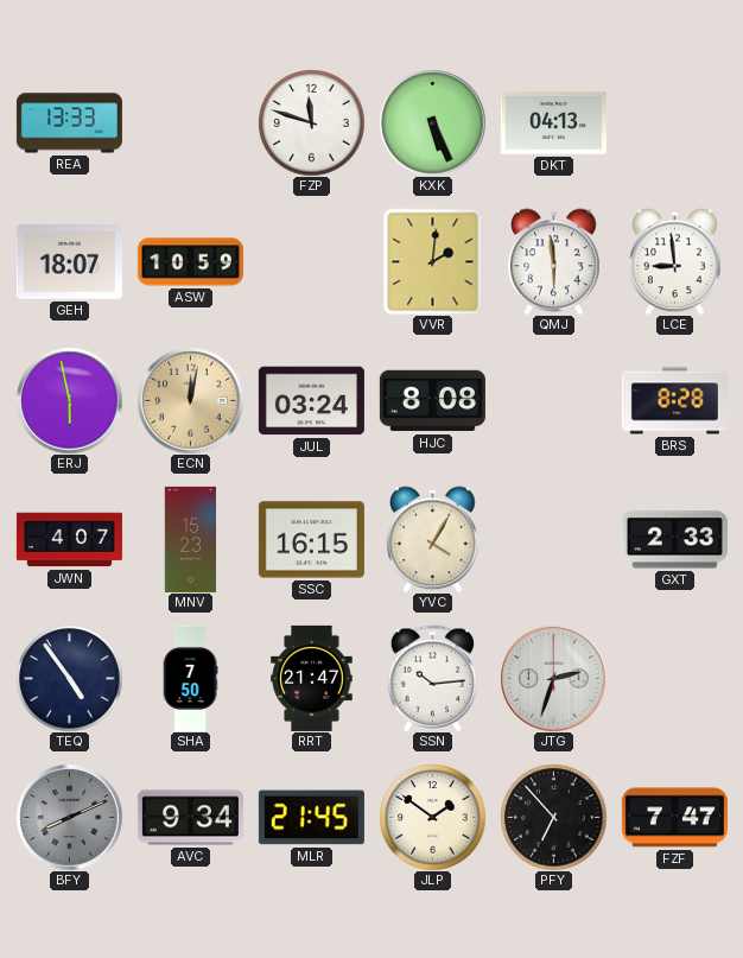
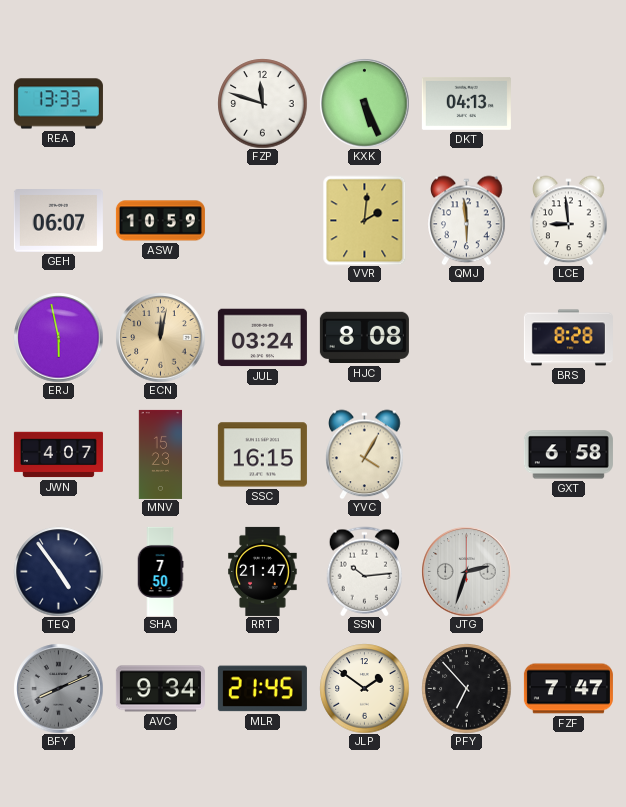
GEH: 18:07 -> 06:07 (58, 221)
GXT: 2:33 -> 6:58 (568, 455)
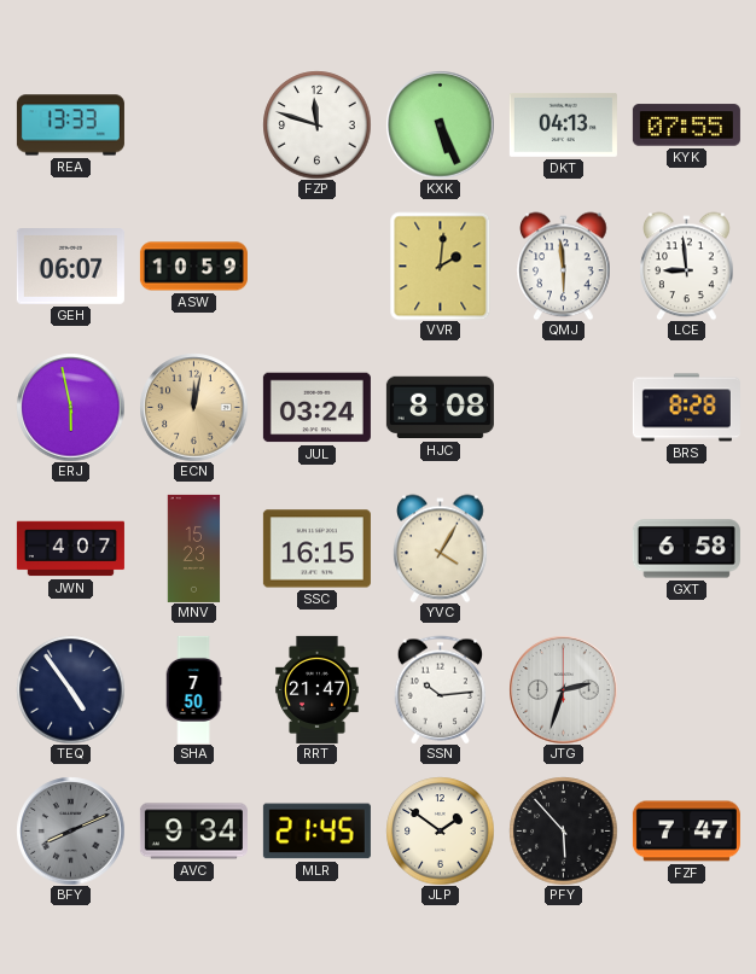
KYK: none -> 07:55 (686, 126)
PFY: 6:53 -> 5:53 (563, 830)
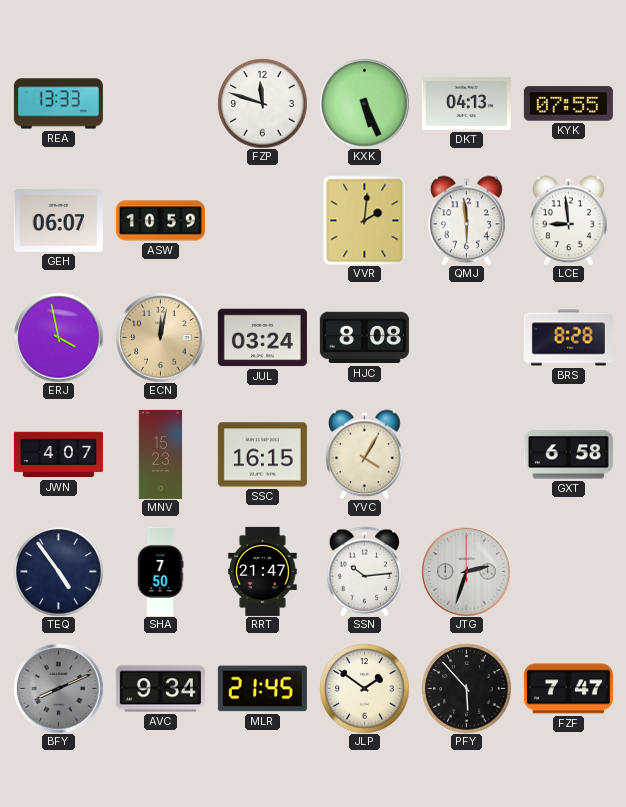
ERJ: 5:58 -> 3:58 (58, 337)
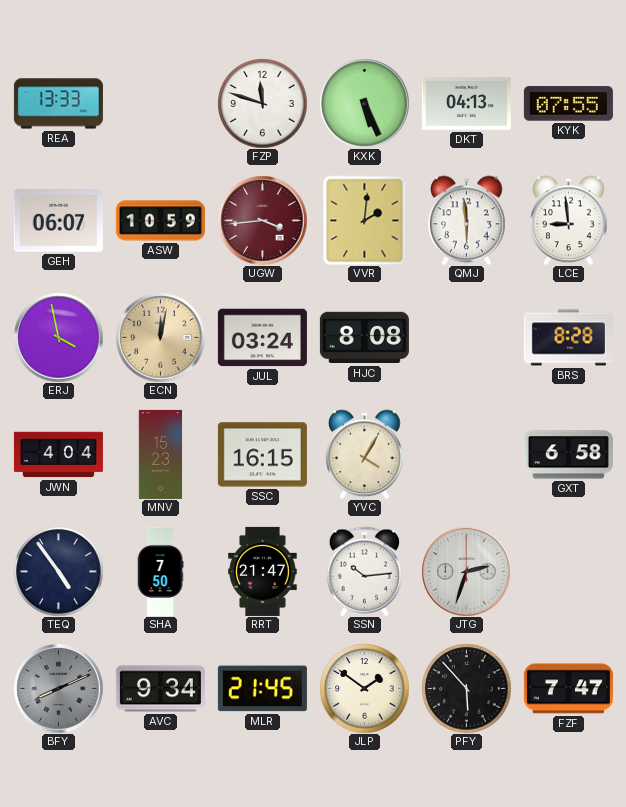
UGW: none -> 3:44 (262, 220)
JWN: 4:07 -> 4:04 (58, 455)
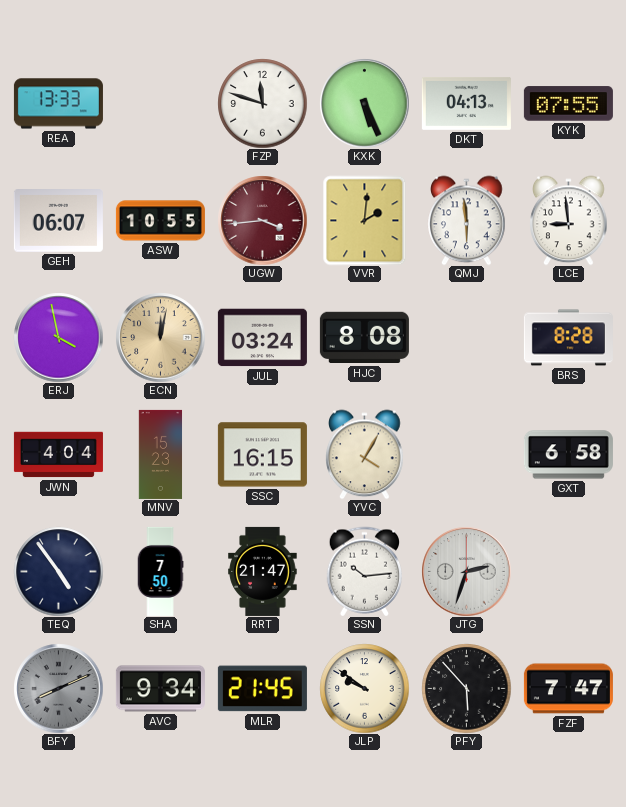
ASW: 10:59 -> 10:55 (160, 221)
JLP: 1:51 -> 9:51 (364, 688)
